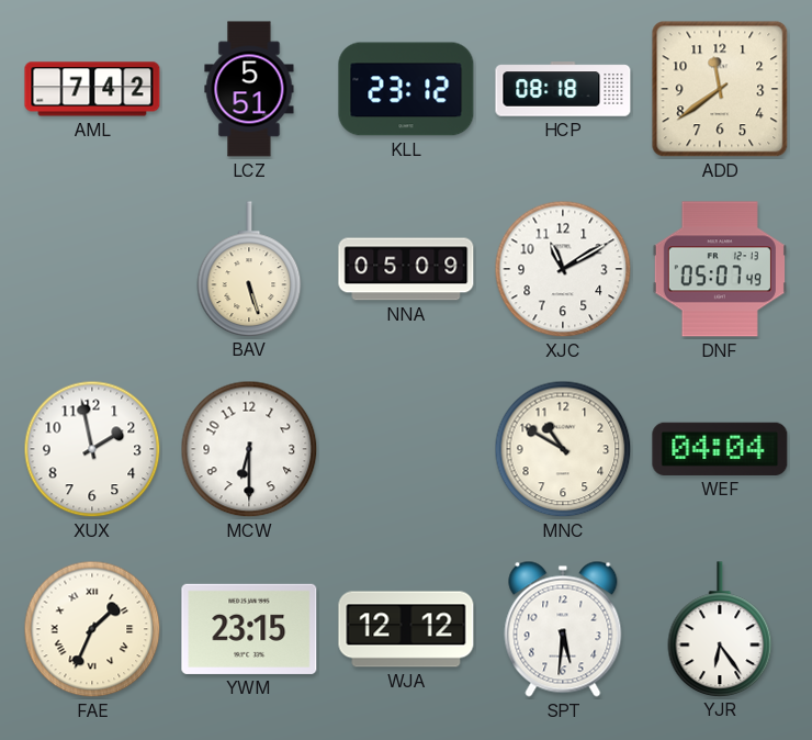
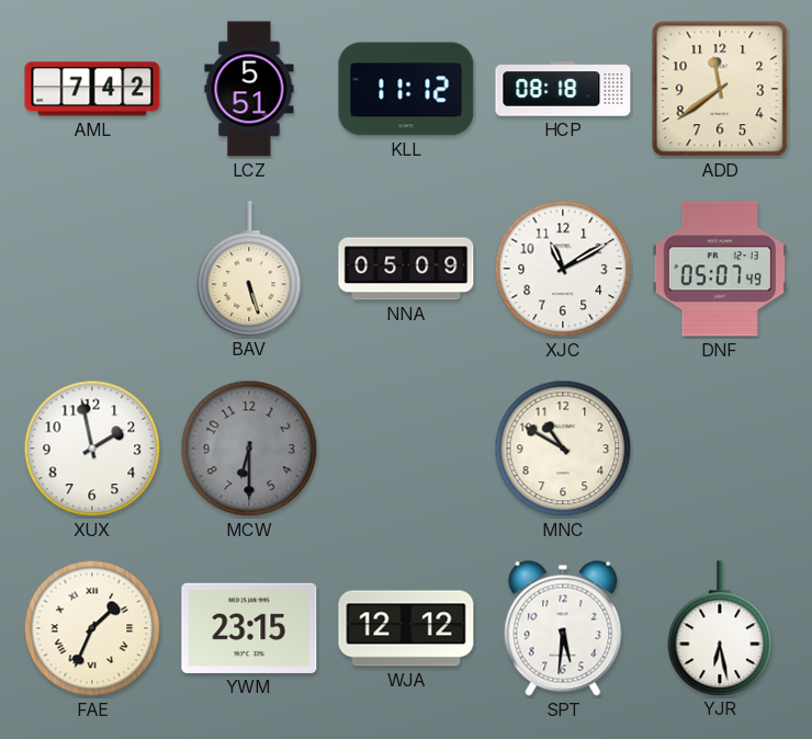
KLL: 23:12 -> 11:12 (406, 89)
MCW dial: white -> grey (249, 448)
WEF: 04:04 -> none (720, 449)
YJR: 6:24 -> 6:28 (720, 628)
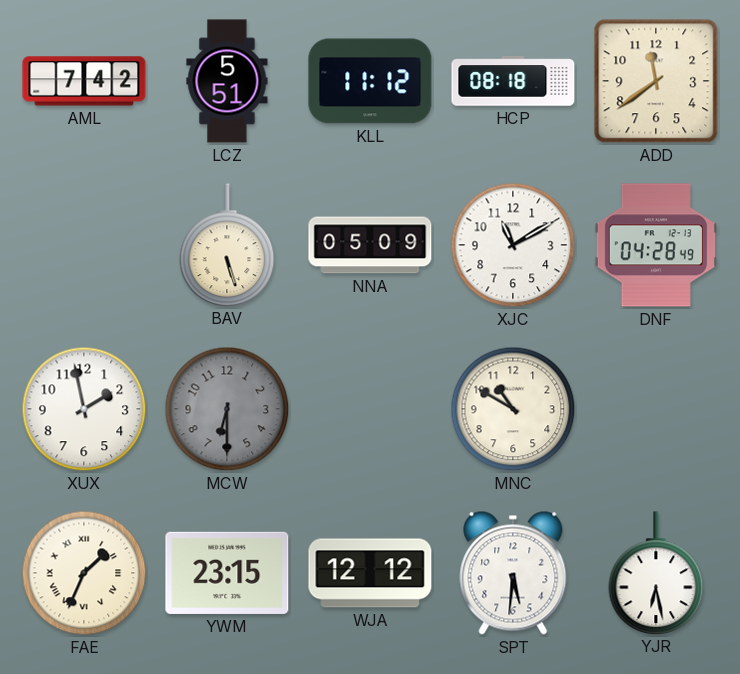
DNF: 05:07 -> 04:28 (656, 245)
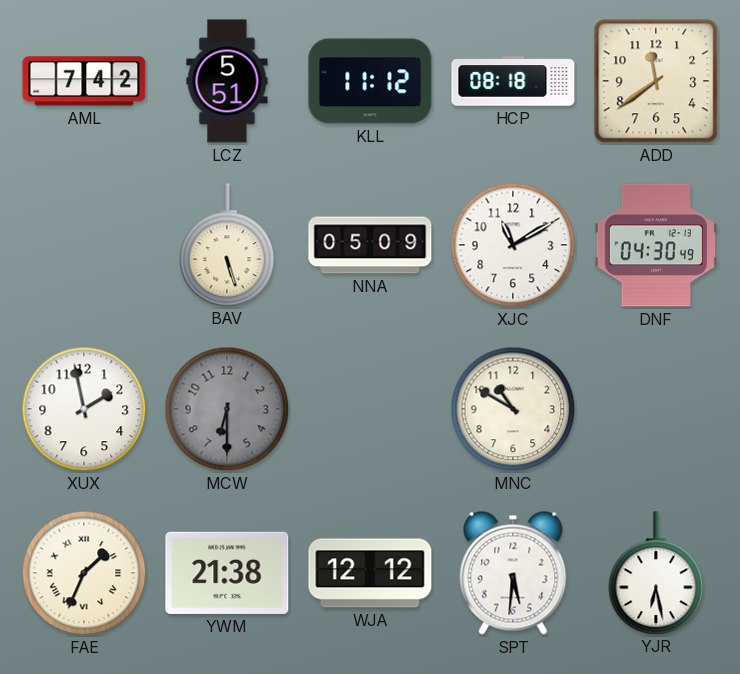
DNF: 04:28 -> 04:30 (656, 245)
YWM: 23:15 -> 21:38 (227, 573)
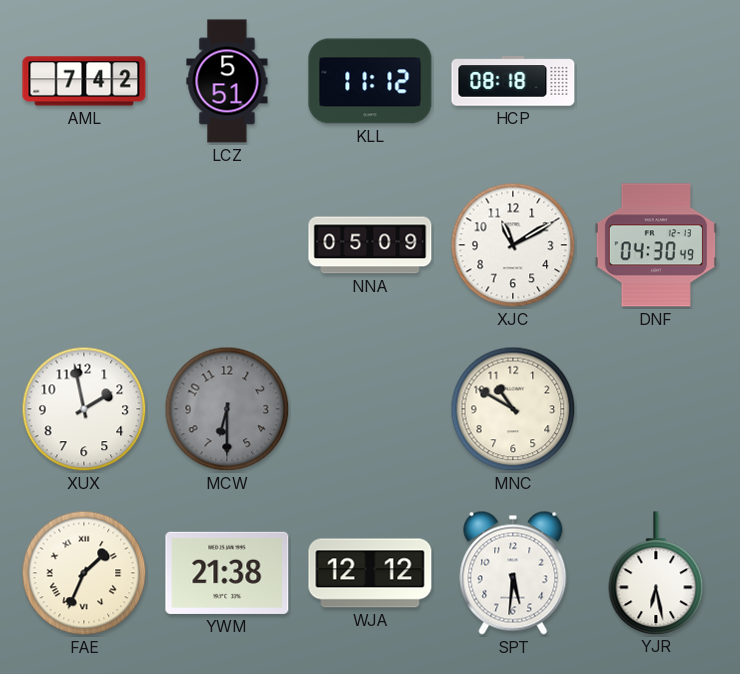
ADD: 11:39 -> none (656, 81)
BAV: 5:27 -> none (227, 245)
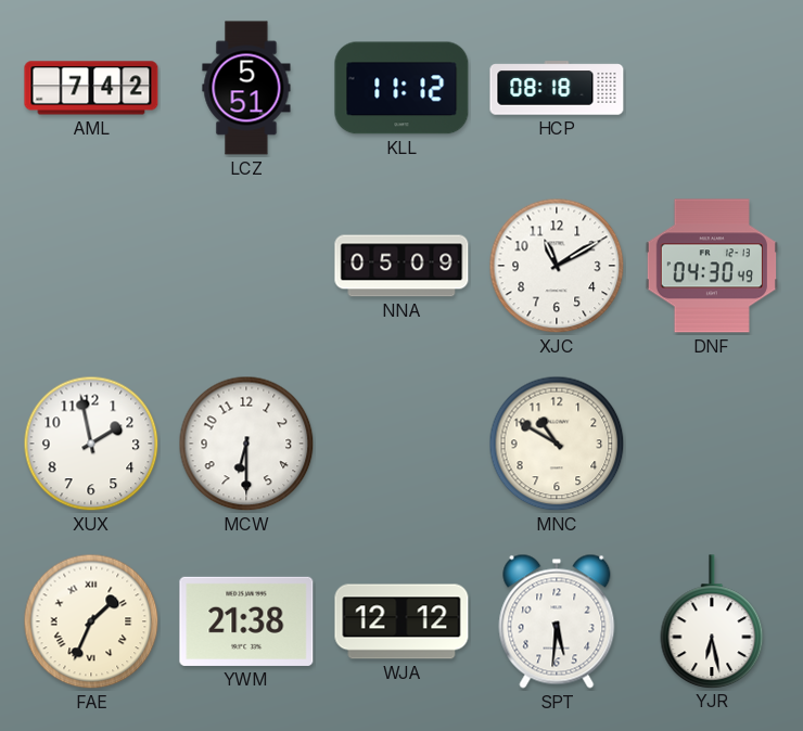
MCW dial: grey -> white (246, 444)
